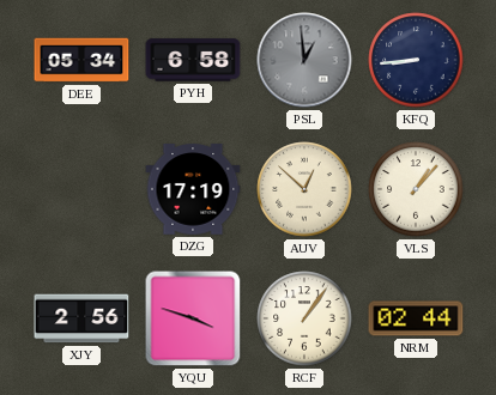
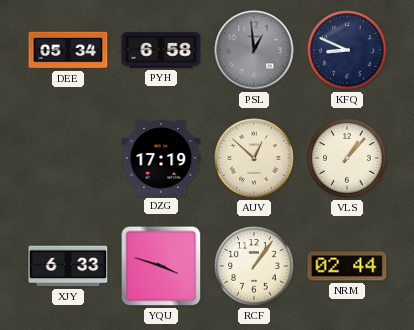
KFQ: 8:44 -> 8:49 (347, 50)
XJY: 2:56 -> 6:33 (68, 266)
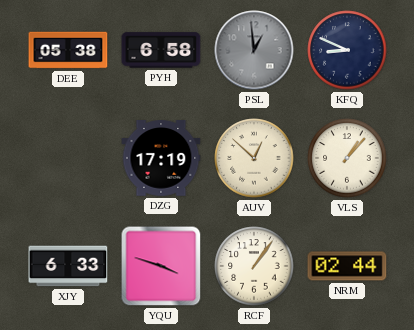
DEE: 05:34 -> 05:38 (68, 50)
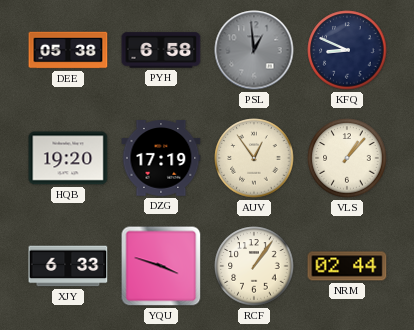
HQB: none -> 19:20 (68, 158)
AUV: 12:52 -> 12:54 (254, 158)
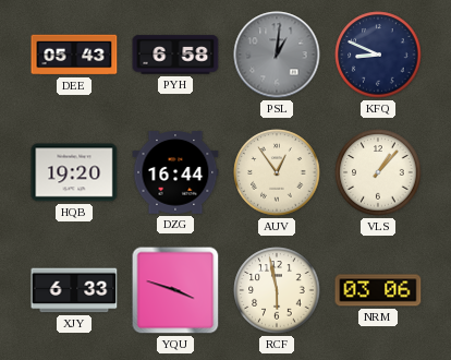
DEE: 05:38 -> 05:43 (74, 55)
PSL: 12:59 -> 1:01 (277, 55)
DZG: 17:19 -> 16:44 (175, 172)
RCF: 1:06 -> 5:58 (277, 290)
NRM: 02:44 -> 03:06 (378, 290)
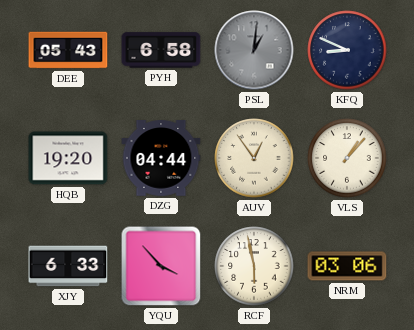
DZG: 16:44 -> 04:44 (161, 158)
YQU: 3:48 -> 3:53 (161, 266)
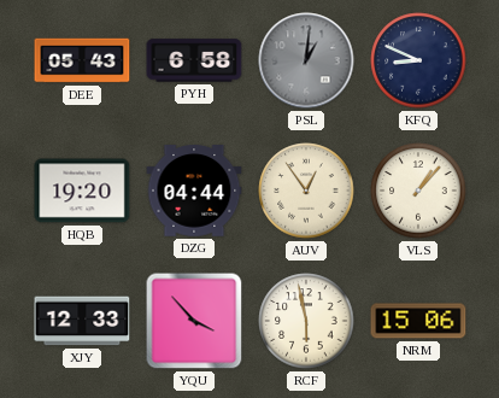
XJY: 6:33 -> 12:33 (82, 321)
NRM: 03:06 -> 15:06 (418, 321)
